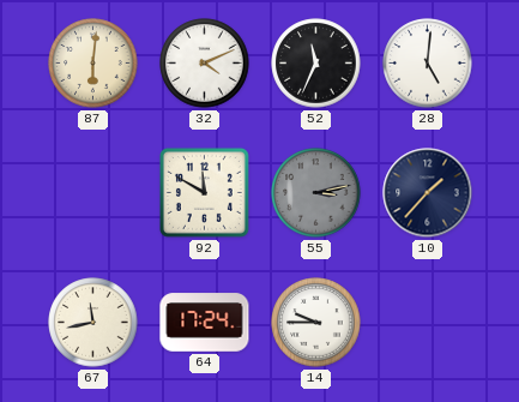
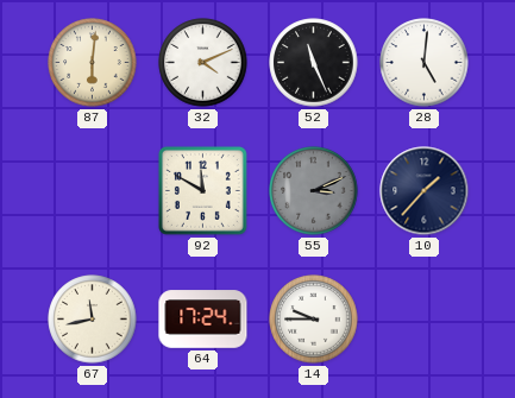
52: 11:34 -> 11:26 (314, 63)
55: 3:13 -> 3:11 (314, 191)
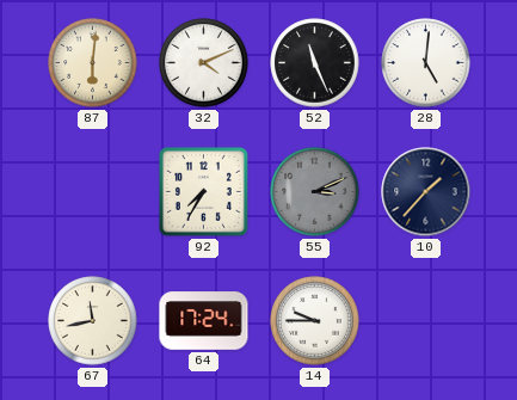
92: 11:50 -> 7:35 (203, 191)
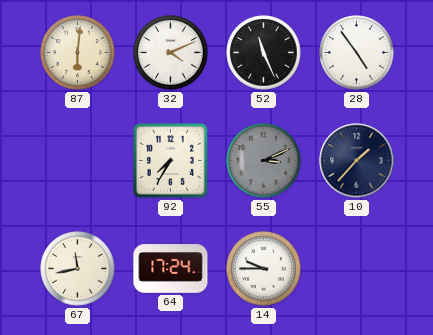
28: 5:01 -> 4:54 (357, 53)
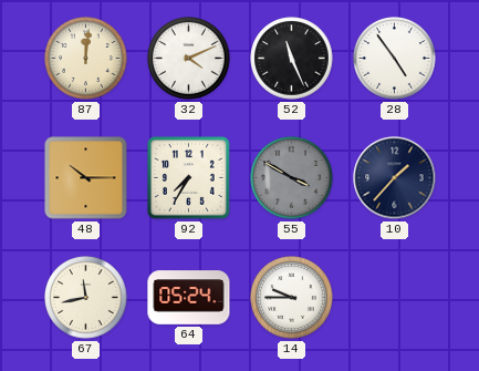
87: 6:01 -> 12:01 (86, 59)
48: none -> 10:15 (86, 178)
55: 3:11 -> 3:50 (292, 178)
64: 17:24 -> 05:24 (189, 298)
